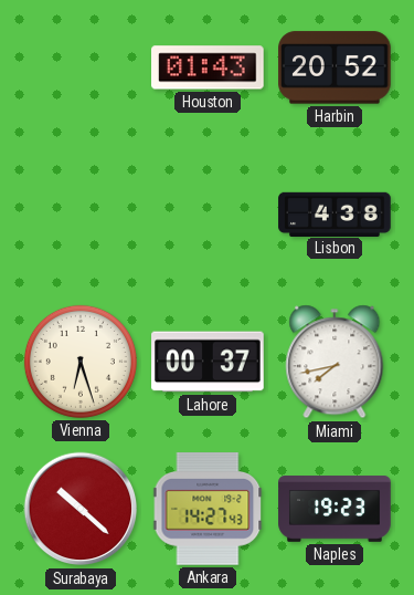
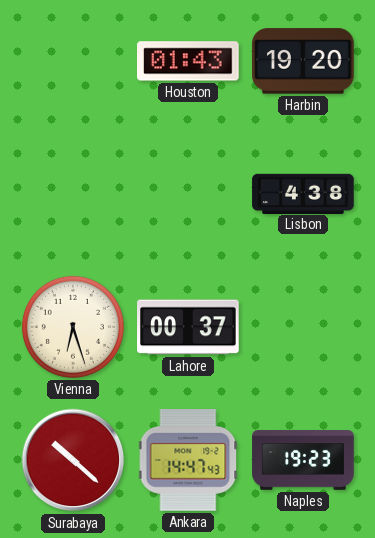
Harbin: 20:52 -> 19:20 (303, 61)
Miami: 7:43 -> none (335, 362)
Ankara: 14:27 -> 14:47 (188, 461)
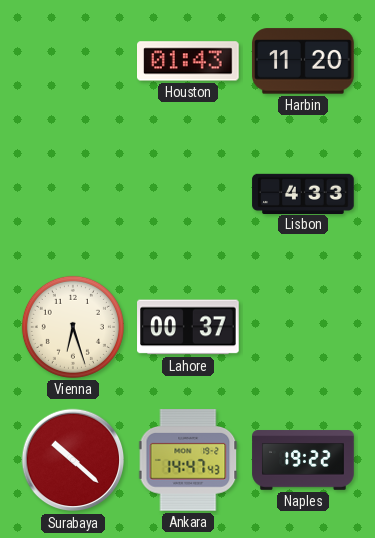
Harbin: 19:20 -> 11:20 (303, 61)
Lisbon: 4:38 -> 4:33 (303, 193)
Naples: 19:23 -> 19:22 (303, 460)
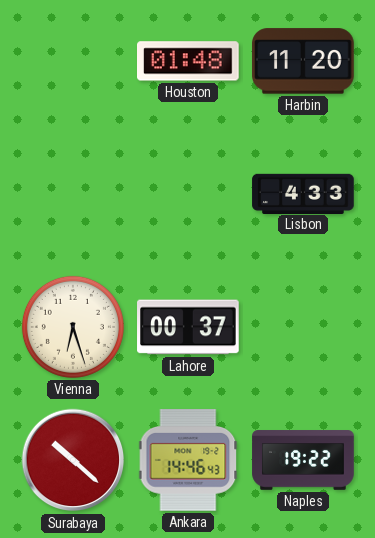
Houston: 01:43 -> 01:48 (189, 61)
Ankara: 14:47 -> 14:46 (188, 461)
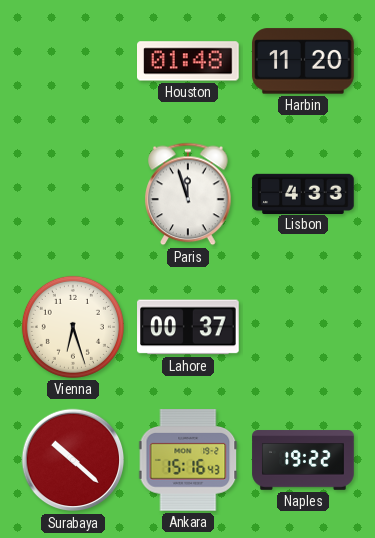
Paris: none -> 11:57 (188, 194)
Ankara: 14:46 -> 15:16 (188, 461)
